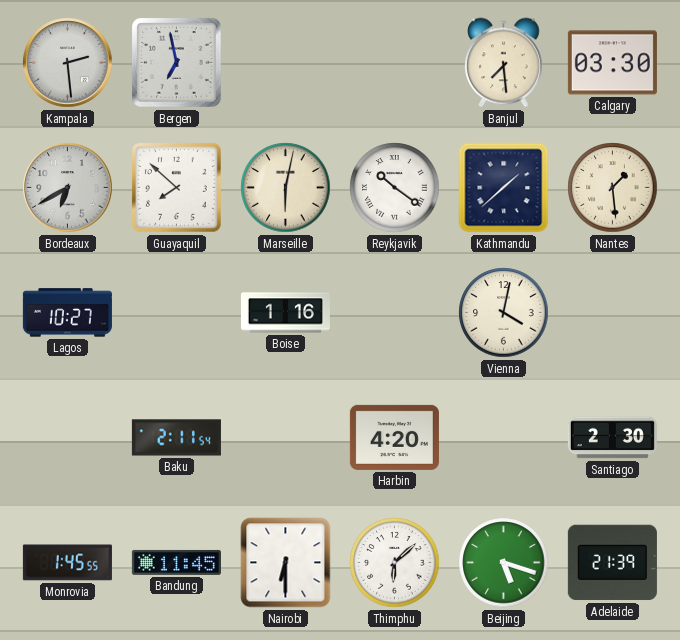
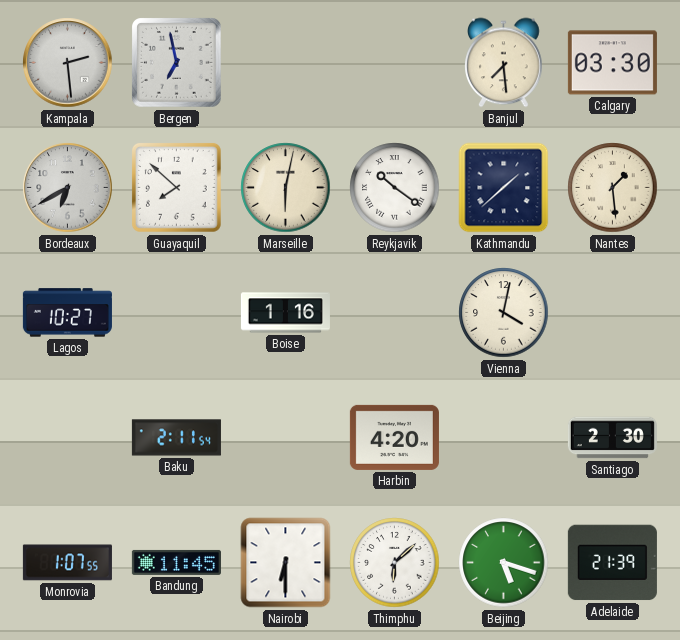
Monrovia: 1:45 -> 1:07 (67, 563)
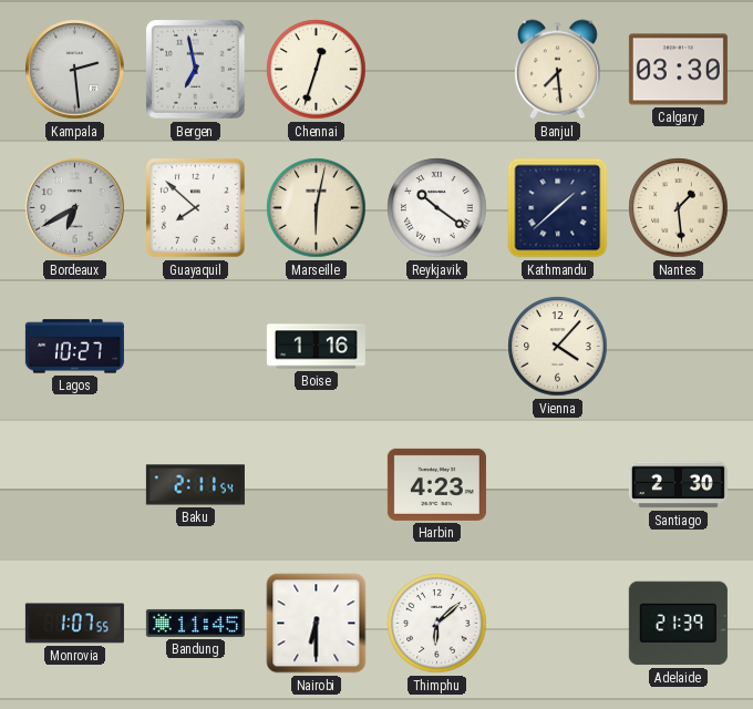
Chennai: none -> 12:33 (317, 70)
Vienna: 4:02 -> 4:07 (558, 347)
Harbin: 4:20 -> 4:23 (436, 484)
Beijing: 5:18 -> none (504, 563)
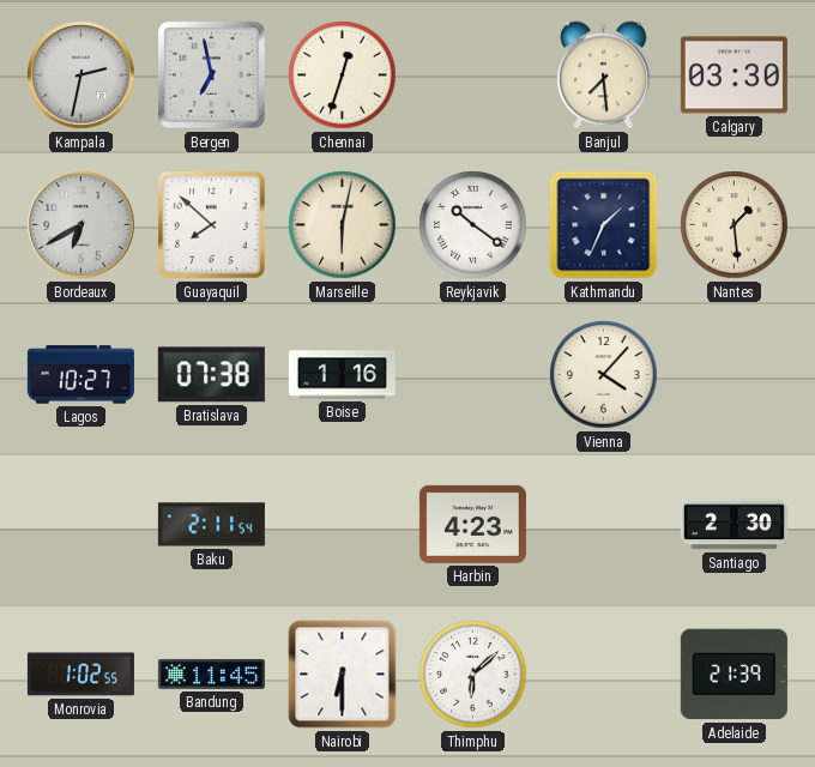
Kampala: 2:29 -> 2:32 (81, 76)
Kathmandu: 1:38 -> 1:34 (604, 225)
Bratislava: none -> 07:38 (211, 375)
Monrovia: 1:07 -> 1:02 (80, 675)
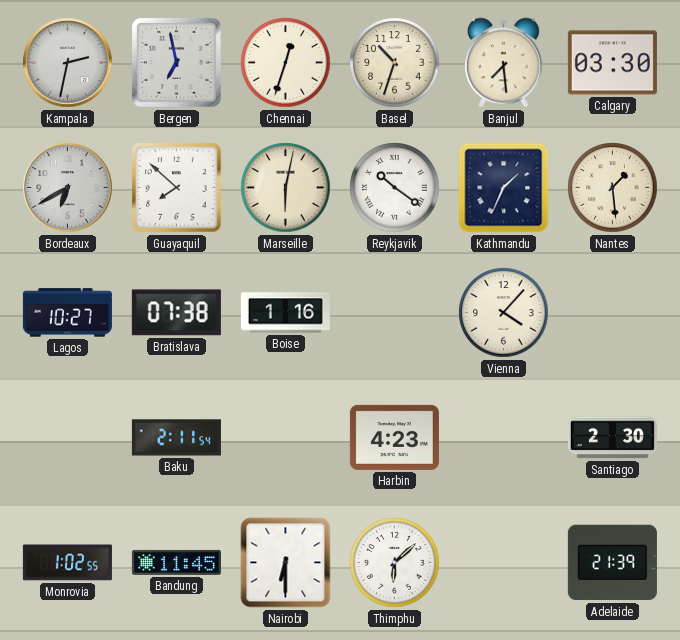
Basel: none -> 10:33 (395, 63)
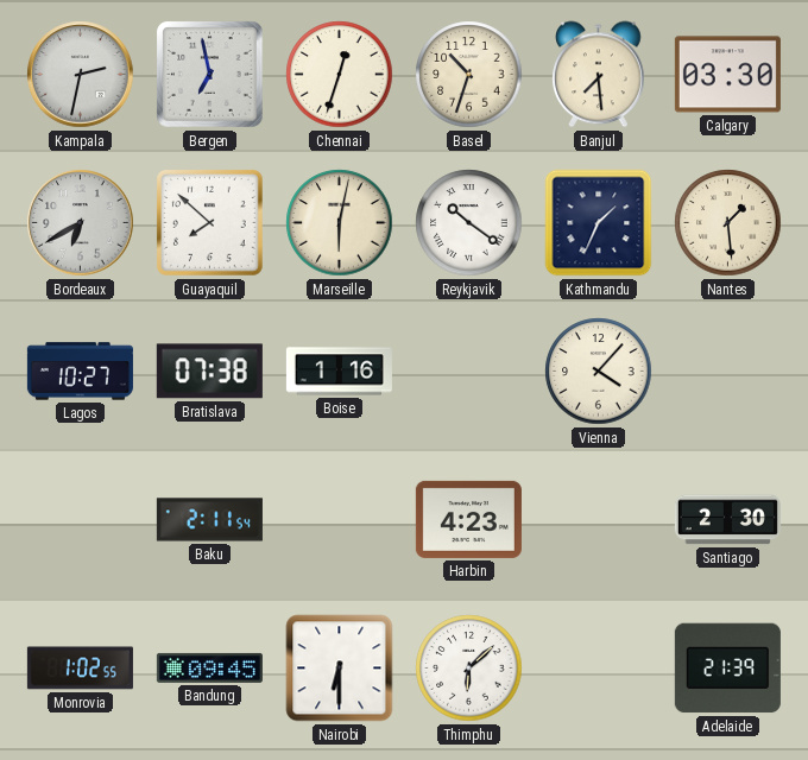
Bandung: 11:45 -> 09:45 (209, 667)
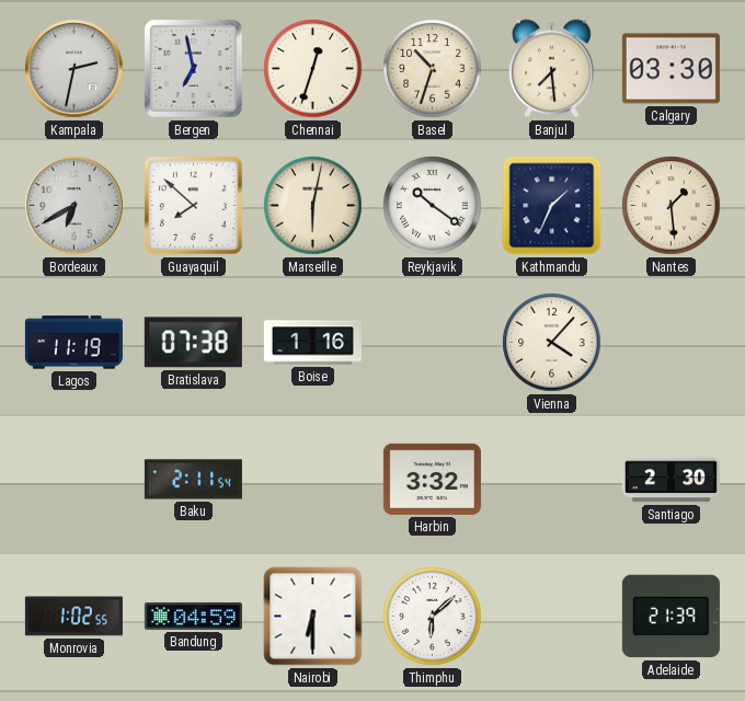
Lagos: 10:27 -> 11:19 (73, 343)
Harbin: 4:23 -> 3:32 (432, 479)
Bandung: 09:45 -> 04:59 (193, 616)
